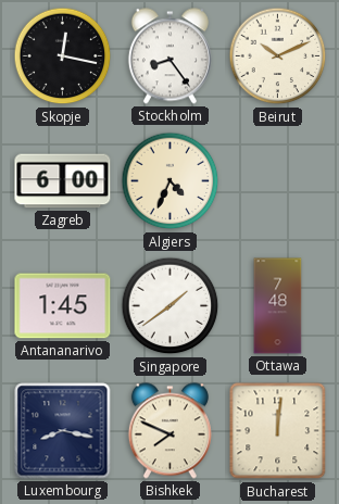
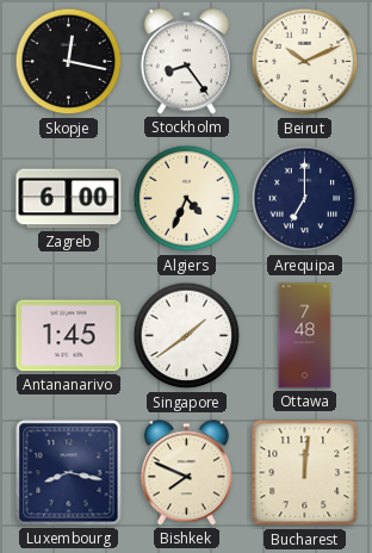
Arequipa: none -> 7:00 (305, 199)
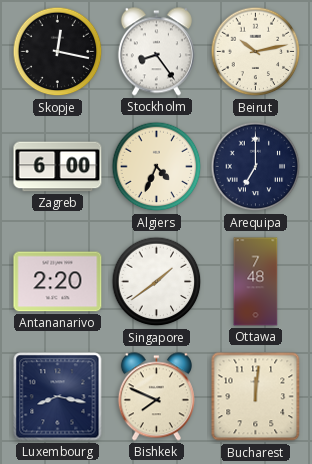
Beirut: 10:11 -> 10:13 (256, 52)
Antananarivo: 1:45 -> 2:20 (58, 282)
